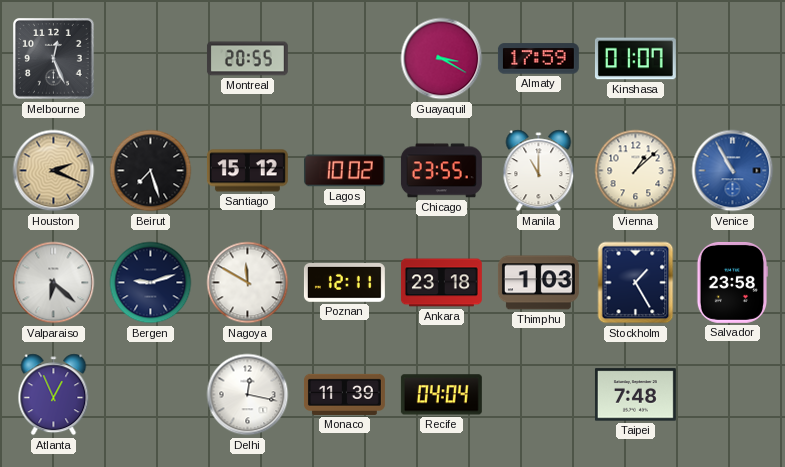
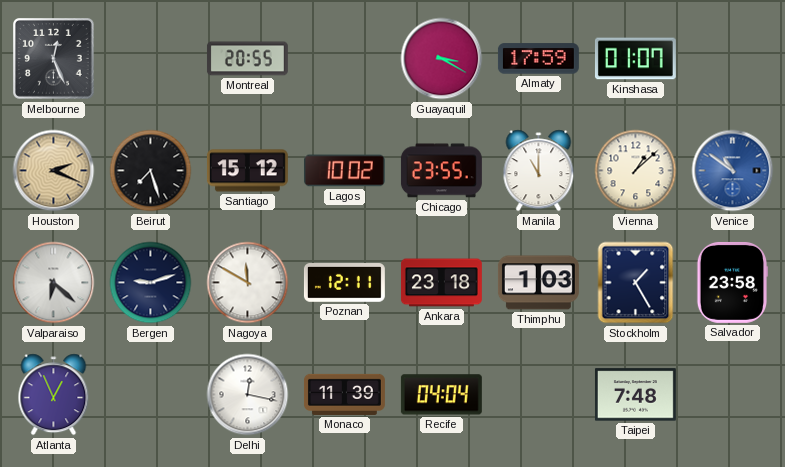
Venice: 10:55 -> 10:51 (733, 171)
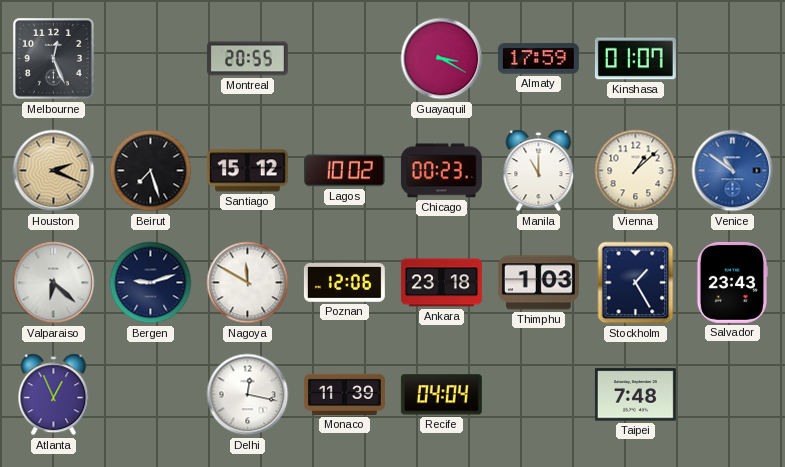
Chicago: 23:55 -> 00:23 (441, 171)
Poznan: 12:11 -> 12:06 (344, 283)
Salvador: 23:58 -> 23:43 (731, 282)
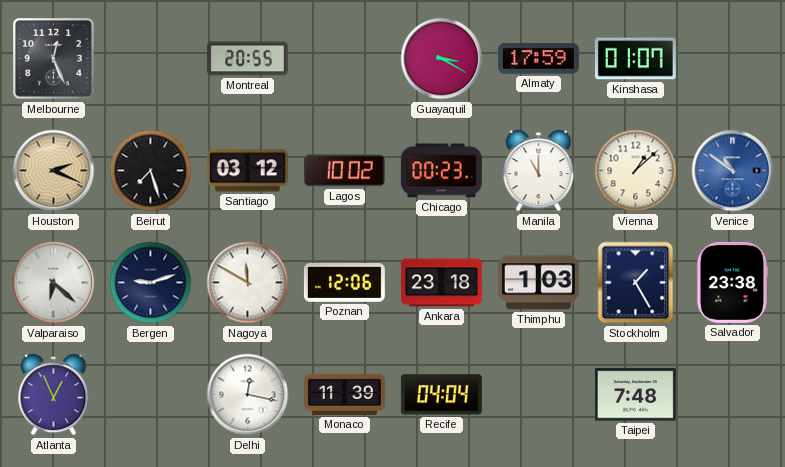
Santiago: 15:12 -> 03:12 (247, 171)
Salvador: 23:43 -> 23:38 (731, 282)
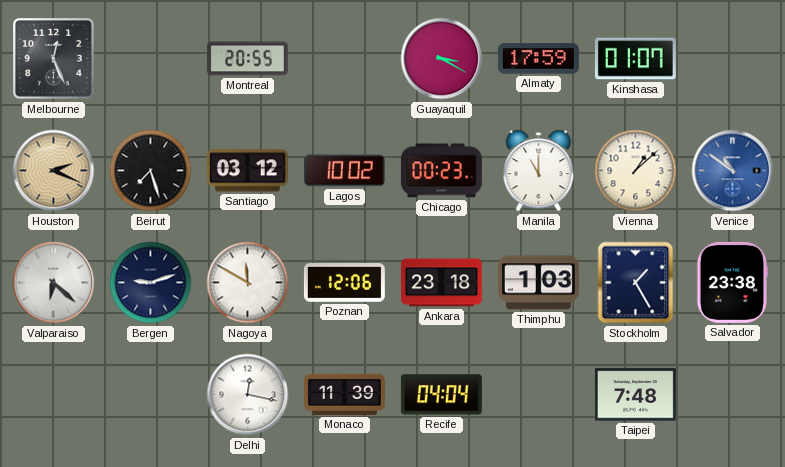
Atlanta: 12:56 -> none (54, 395)
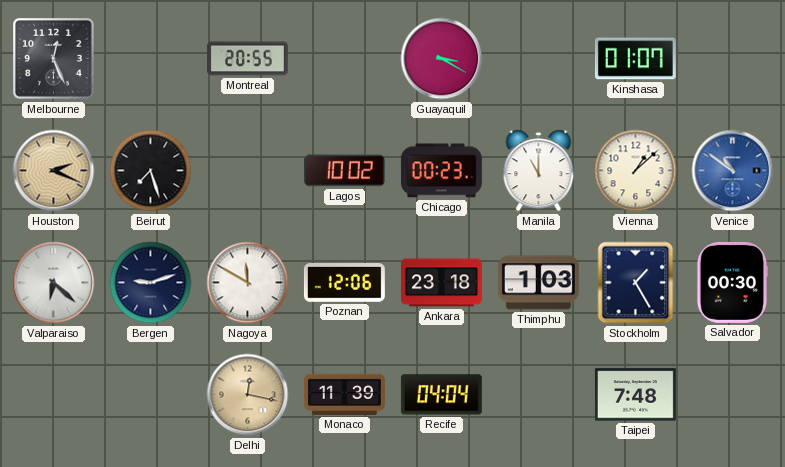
Almaty: 17:59 -> none (538, 59)
Santiago: 03:12 -> none (247, 171)
Salvador: 23:38 -> 00:30 (731, 282)
Delhi dial: white -> champagne (248, 395)
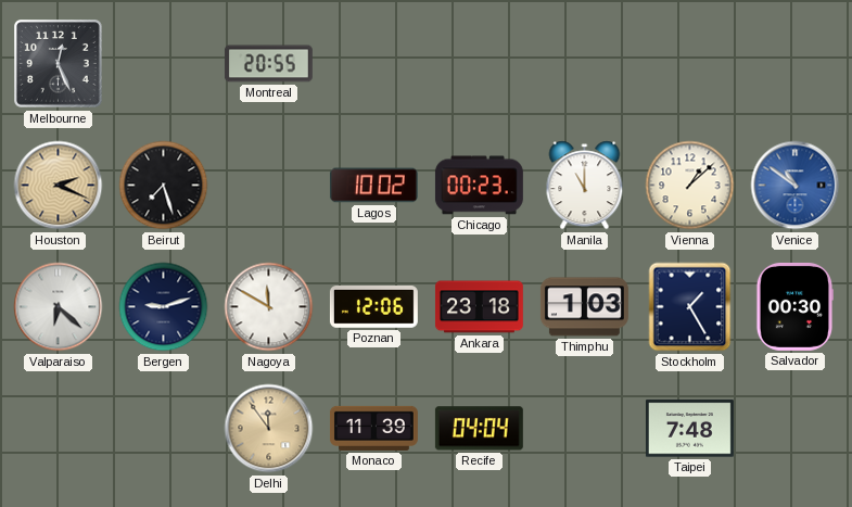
Guayaquil: 3:20 -> none (442, 59)
Kinshasa: 01:07 -> none (635, 59)
Delhi: 12:17 -> 11:54 (269, 429)
